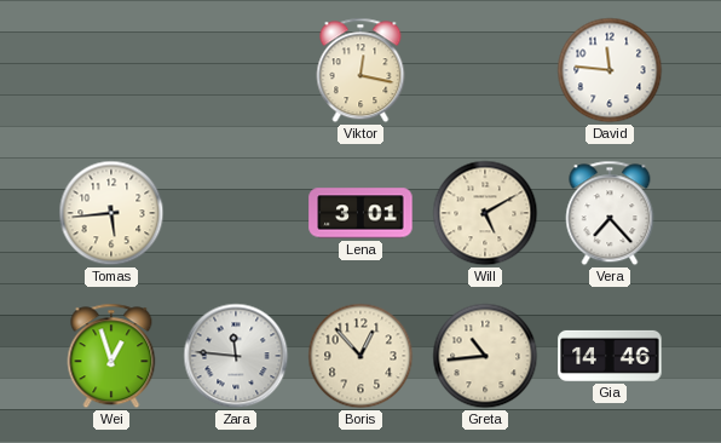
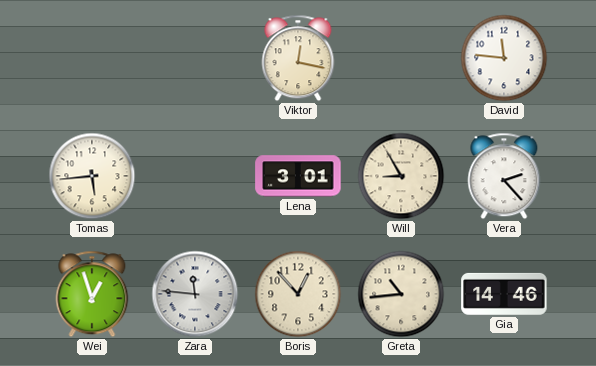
Will: 5:10 -> 8:55 (401, 176)
Vera: 7:23 -> 2:23 (504, 176)
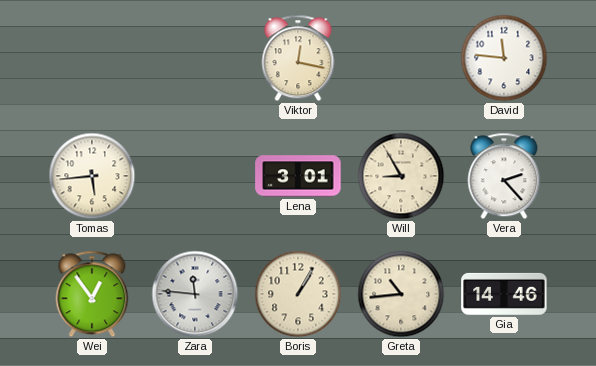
Wei: 12:57 -> 12:54 (92, 294)
Boris: 12:53 -> 1:05 (298, 294)
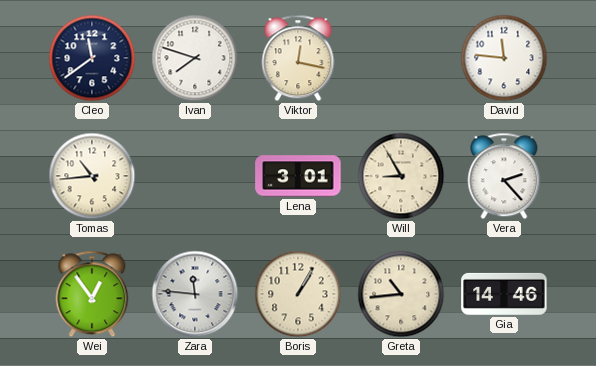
Cleo: none -> 11:39 (92, 58)
Ivan: none -> 7:48 (195, 58)
Tomas: 5:44 -> 10:44 (92, 176)
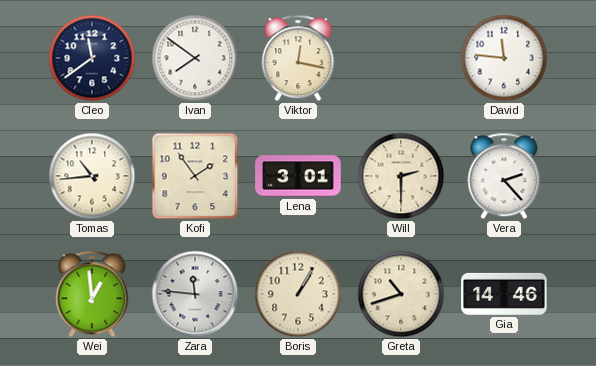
Ivan: 7:48 -> 7:51 (195, 58)
Kofi: none -> 1:54 (195, 176)
Will: 8:55 -> 2:30 (401, 176)
Wei: 12:54 -> 12:59 (92, 294)
Greta: 10:44 -> 10:42 (401, 294)
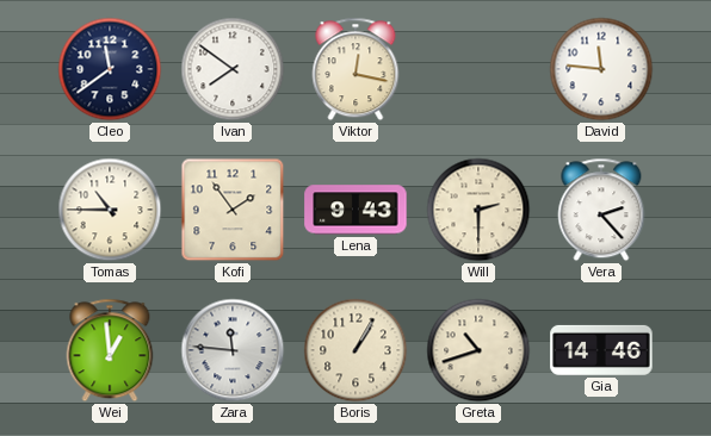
Tomas: 10:44 -> 10:45 (110, 210)
Lena: 3:01 -> 9:43 (355, 210)
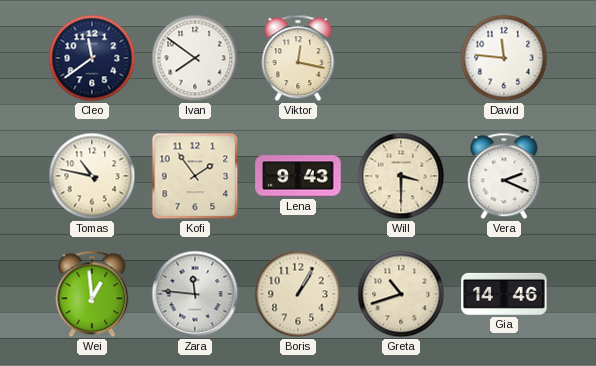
Tomas: 10:45 -> 10:47 (92, 176)
Will: 2:30 -> 3:30 (401, 176)
Vera: 2:23 -> 2:19 (504, 176)
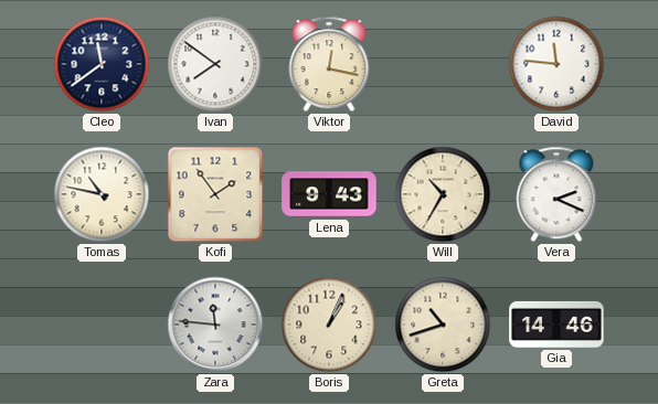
Will: 3:30 -> 10:35 (443, 194)
Wei: 12:59 -> none (92, 294)
Boris: 1:05 -> 1:04 (329, 325)
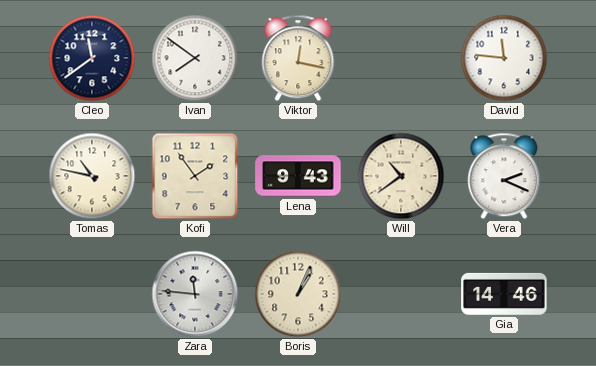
Will: 10:35 -> 10:39 (401, 176)
Greta: 10:42 -> none (443, 325)
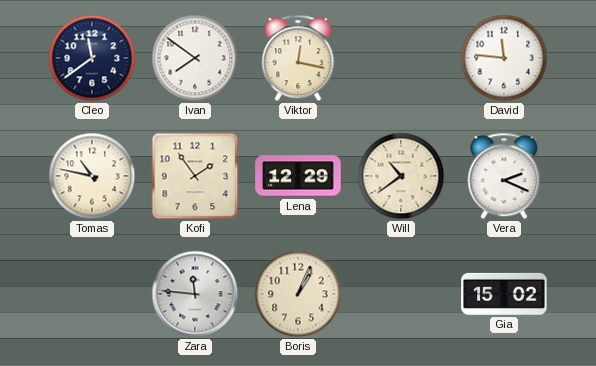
Lena: 9:43 -> 12:29 (298, 176)
Gia: 14:46 -> 15:02 (504, 294)
